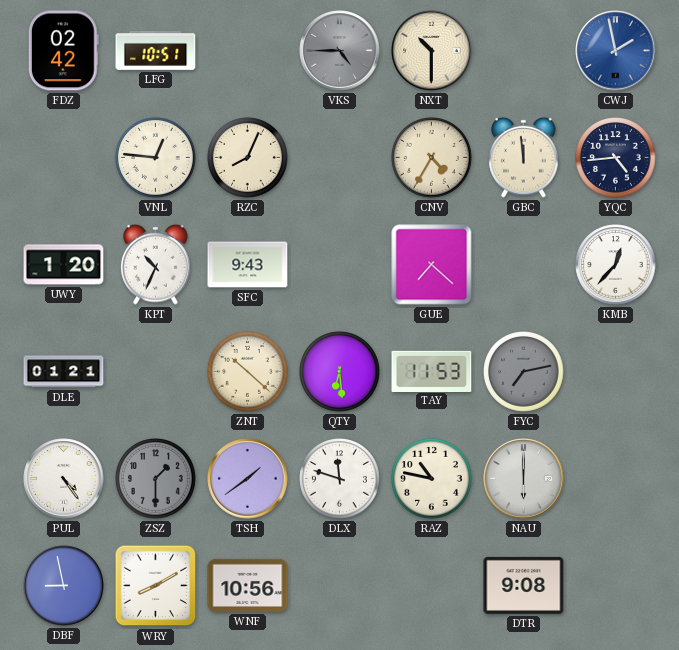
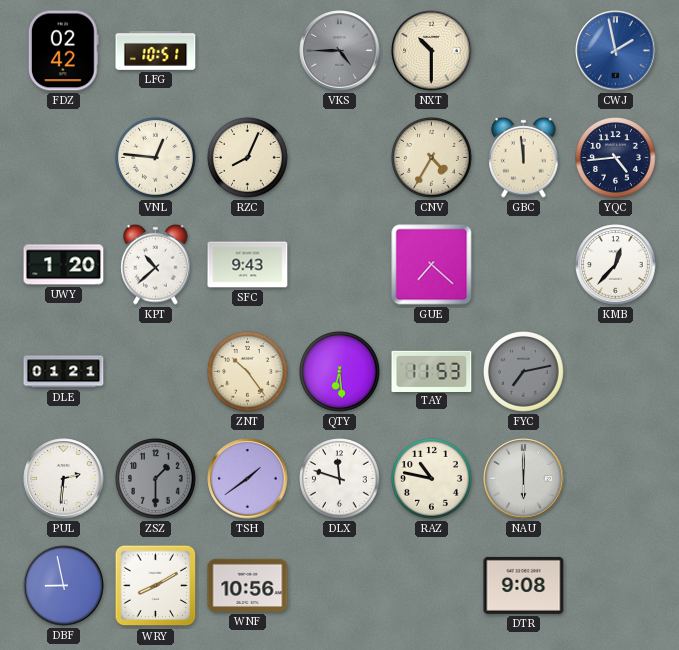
KPT: 10:34 -> 10:38 (156, 264)
ZNT: 10:22 -> 10:24 (248, 372)
PUL: 4:24 -> 2:31 (64, 479)
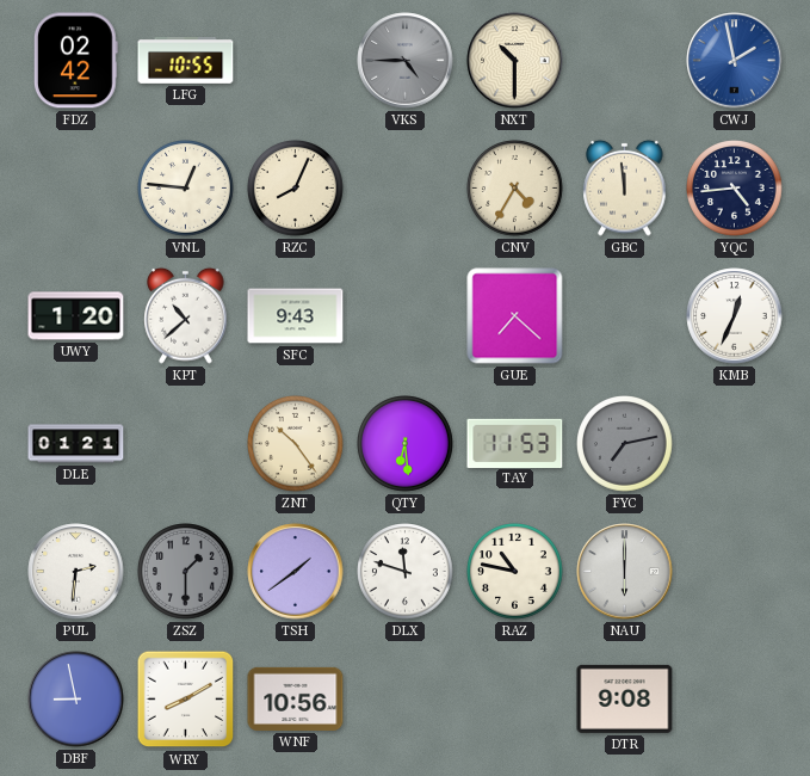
LFG: 10:51 -> 10:55 (186, 61)
KMB: 12:37 -> 12:34 (735, 316)
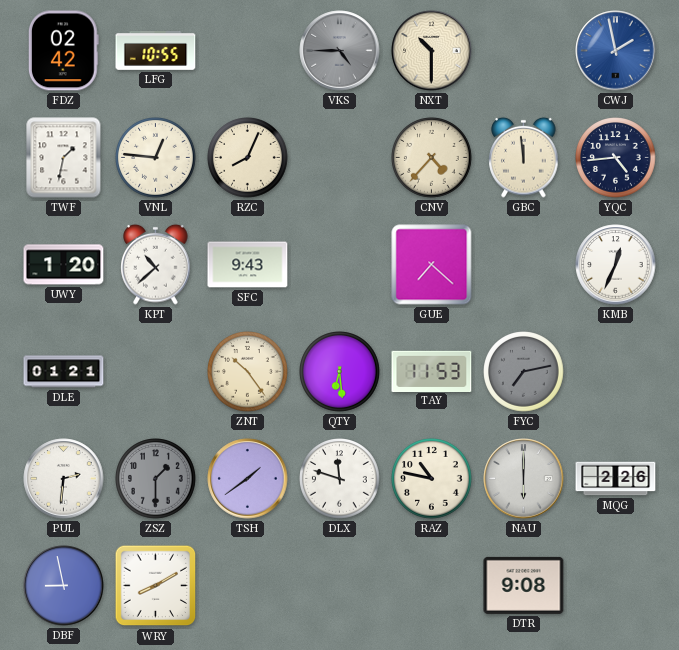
TWF: none -> 1:32 (64, 158)
CNV: 4:35 -> 4:37 (432, 158)
MQG: none -> 2:26 (616, 479)
WNF: 10:56 -> none (296, 698)
